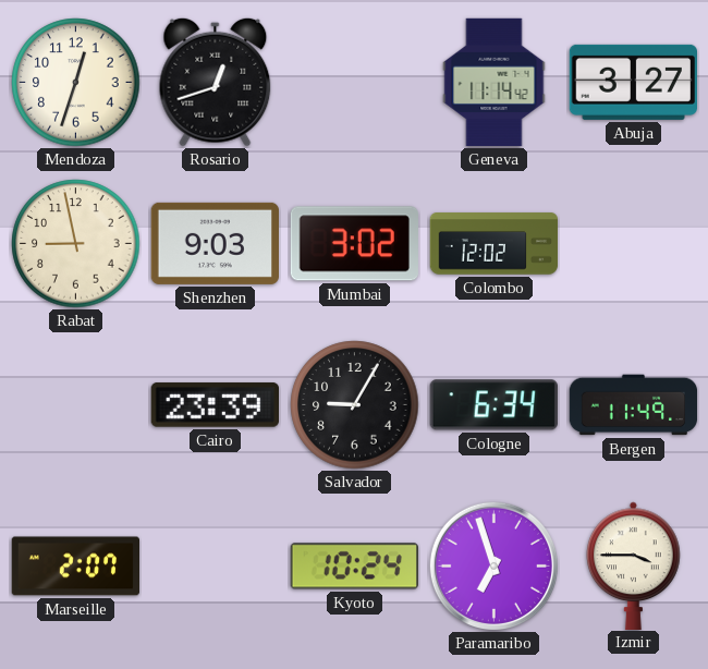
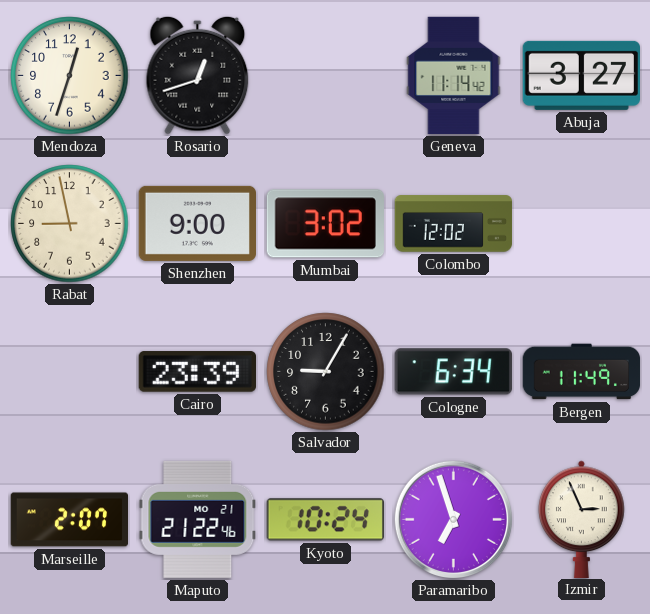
Shenzhen: 9:03 -> 9:00 (197, 223)
Maputo: none -> 21:22 (198, 519)
Izmir: 3:45 -> 2:56 (582, 519)
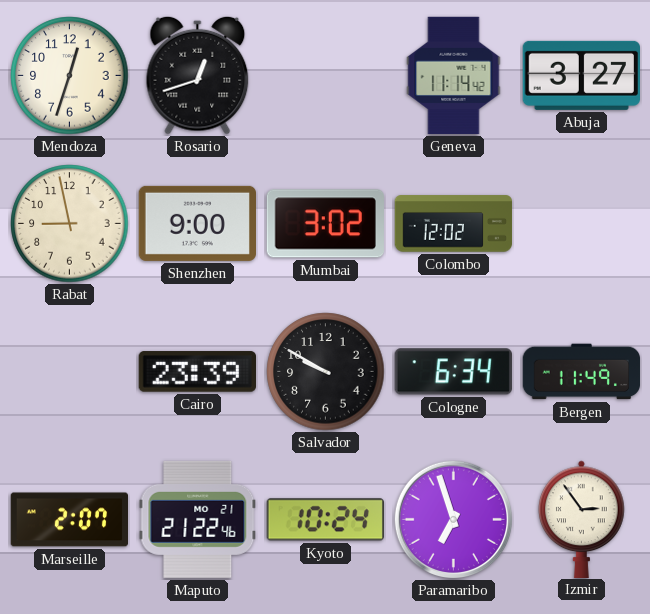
Salvador: 9:05 -> 9:50 (326, 372)
Izmir: 2:56 -> 2:54 (582, 519)
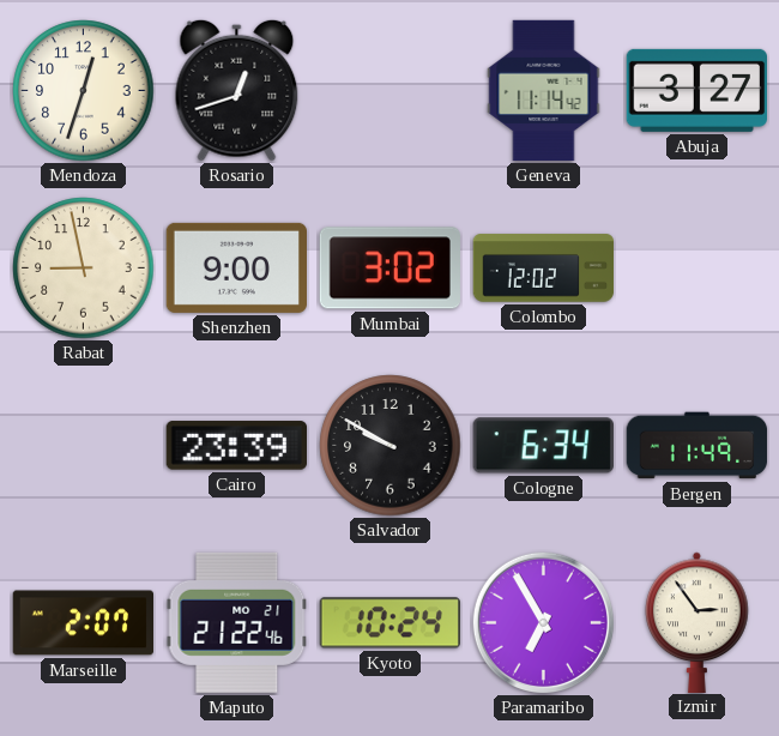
Paramaribo: 6:57 -> 6:55 (543, 622)
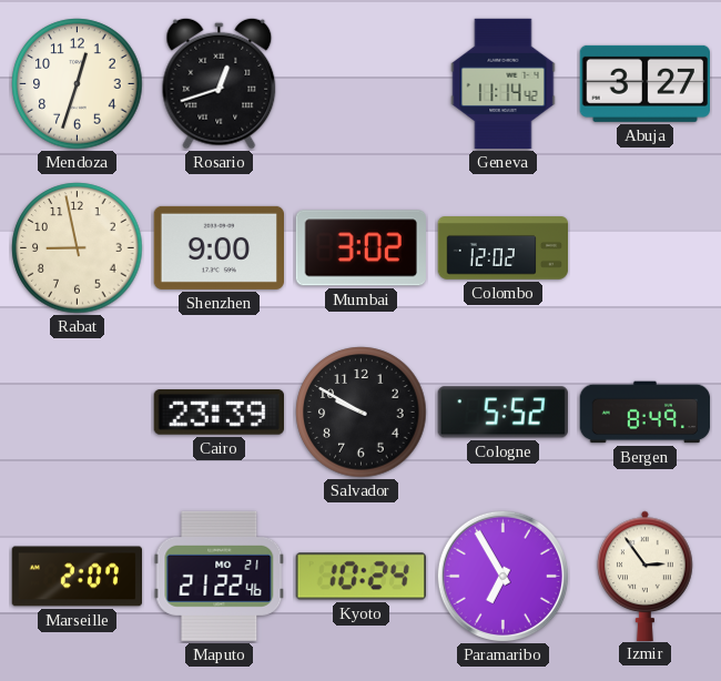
Cologne: 6:34 -> 5:52 (502, 413)
Bergen: 11:49 -> 8:49 (646, 413)
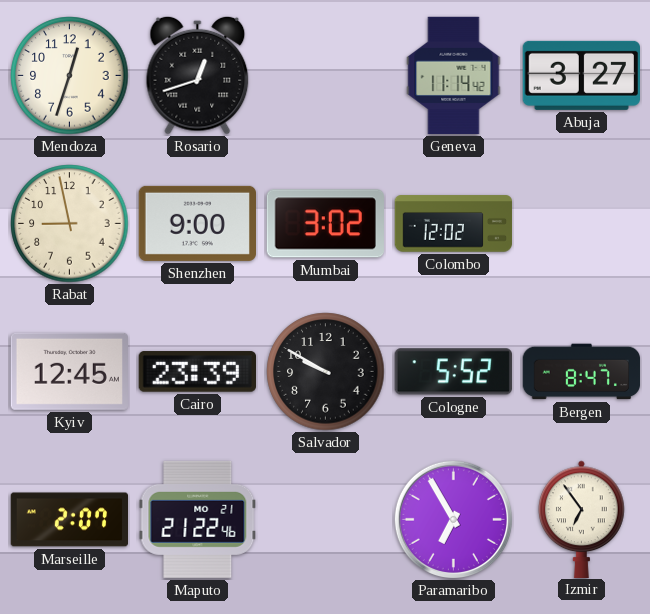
Kyiv: none -> 12:45 (69, 371)
Bergen: 8:49 -> 8:47 (582, 372)
Kyoto: 10:24 -> none (360, 577)
Izmir: 2:54 -> 6:54 (582, 519)
